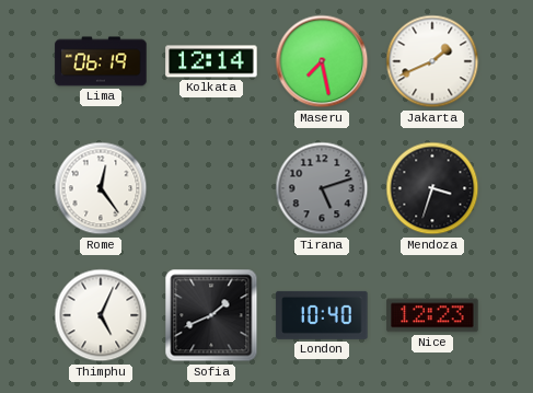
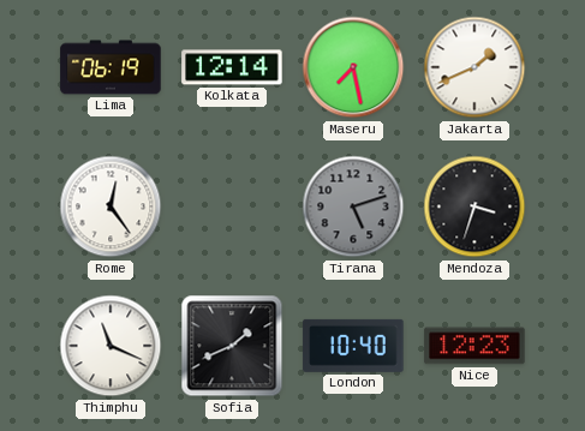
Thimphu: 5:04 -> 11:19 (111, 346)
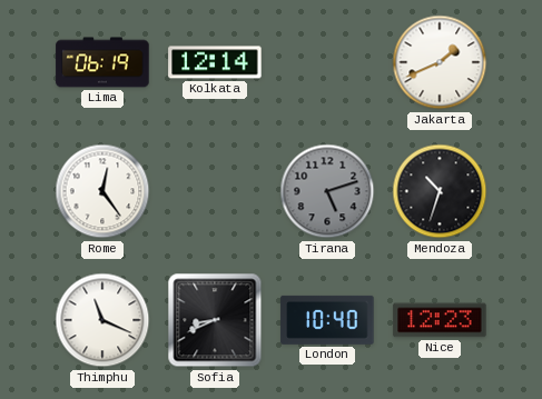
Maseru: 7:28 -> none (353, 67)
Mendoza: 3:33 -> 10:33 (440, 191)
Sofia: 1:41 -> 8:41 (215, 320)
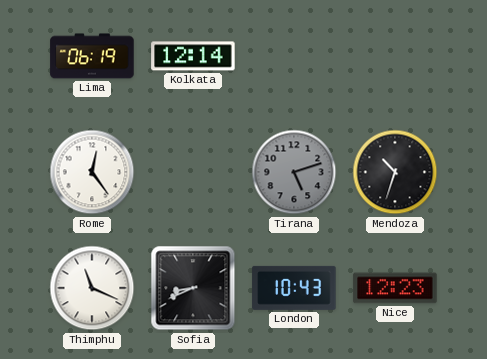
Jakarta: 1:41 -> none (440, 62)
London: 10:40 -> 10:43 (294, 288)
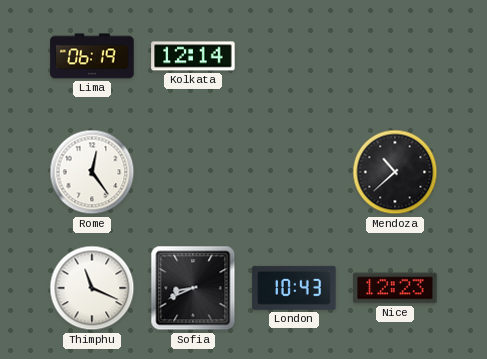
Tirana: 5:12 -> none (294, 172)
Mendoza: 10:33 -> 10:38 (395, 172)
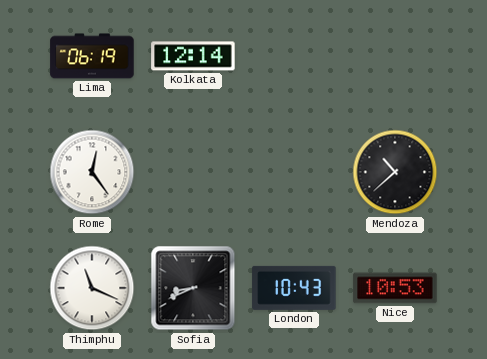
Nice: 12:23 -> 10:53 (395, 288)
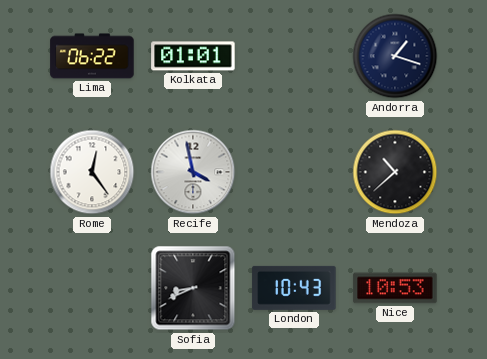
Lima: 06:19 -> 06:22 (92, 56)
Kolkata: 12:14 -> 01:01 (193, 56)
Andorra: none -> 1:18 (395, 56)
Recife: none -> 3:58 (193, 172)
Thimphu: 11:19 -> none (92, 288)
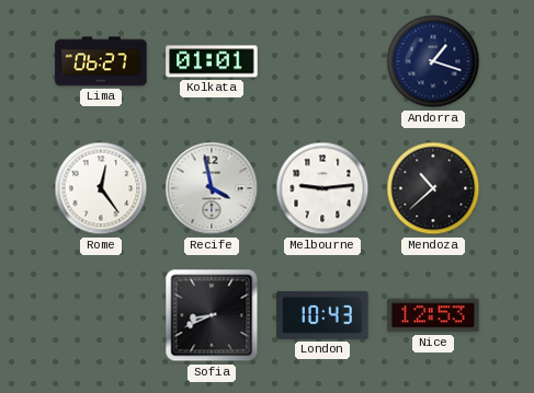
Lima: 06:22 -> 06:27 (101, 61)
Melbourne: none -> 9:14 (322, 188)
Nice: 10:53 -> 12:53 (433, 315)
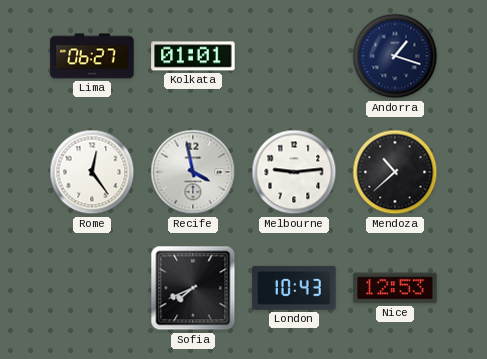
Sofia: 8:41 -> 7:41 (193, 288)
